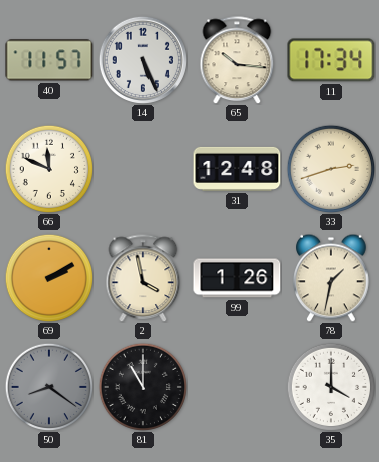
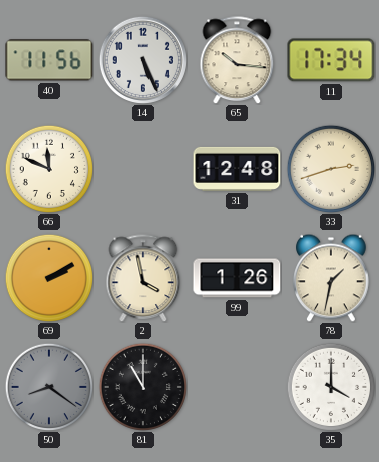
40: 11:57 -> 11:56 (49, 60)
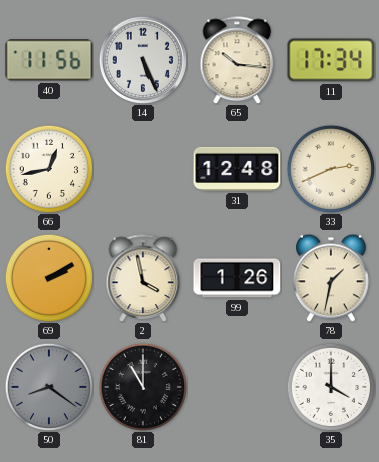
66: 11:49 -> 12:43 (48, 168)
33: 2:42 -> 2:41 (330, 168)
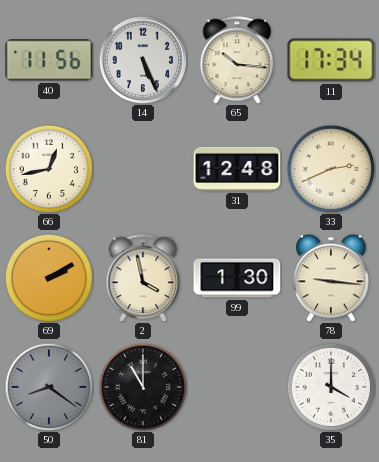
99: 1:26 -> 1:30 (237, 278)
78: 1:32 -> 9:16 (332, 278)
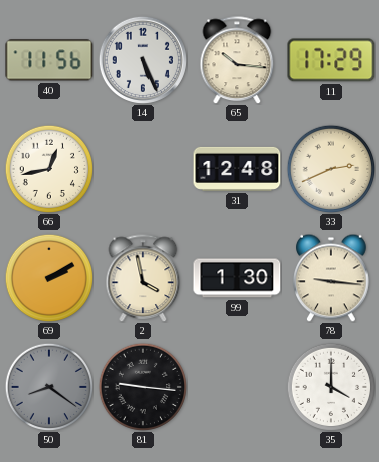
11: 17:34 -> 17:29 (331, 60)
81: 11:00 -> 9:16 (142, 386)
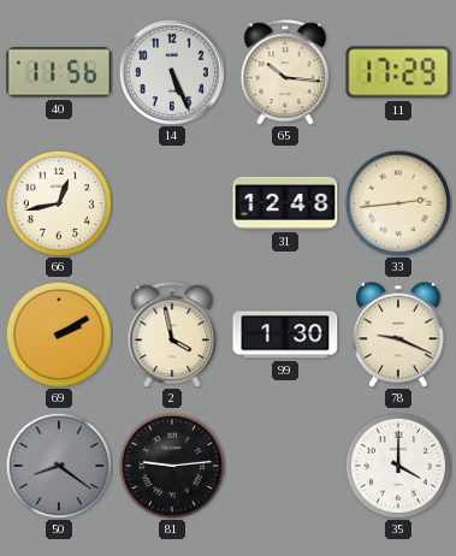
33: 2:41 -> 2:44 (397, 202)
78: 9:16 -> 9:19 (399, 335)
81: 9:16 -> 9:14 (171, 465)
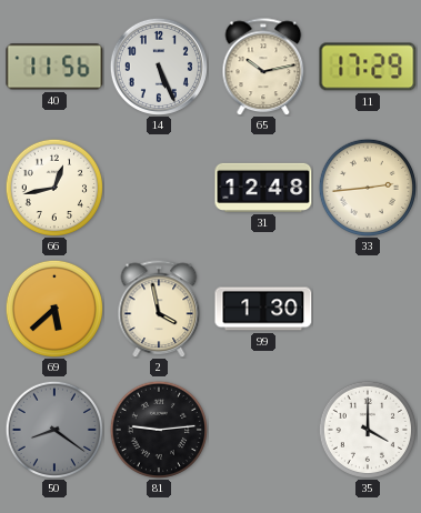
65: 10:16 -> 10:13 (263, 67)
69: 2:10 -> 5:38 (53, 308)
78: 9:19 -> none (399, 335)
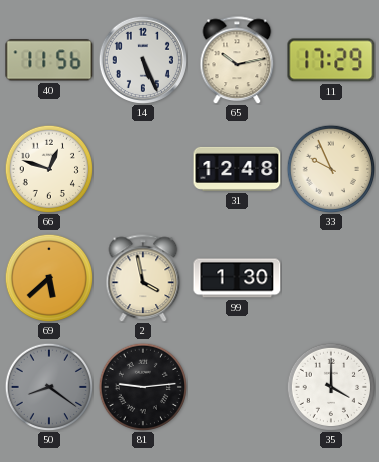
66: 12:43 -> 12:48 (48, 168)
33: 2:44 -> 9:56 (330, 168)
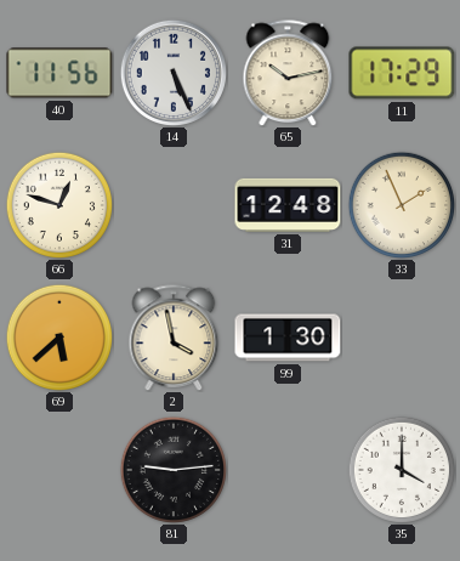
33: 9:56 -> 1:56 (401, 204)
50: 8:21 -> none (48, 386)
